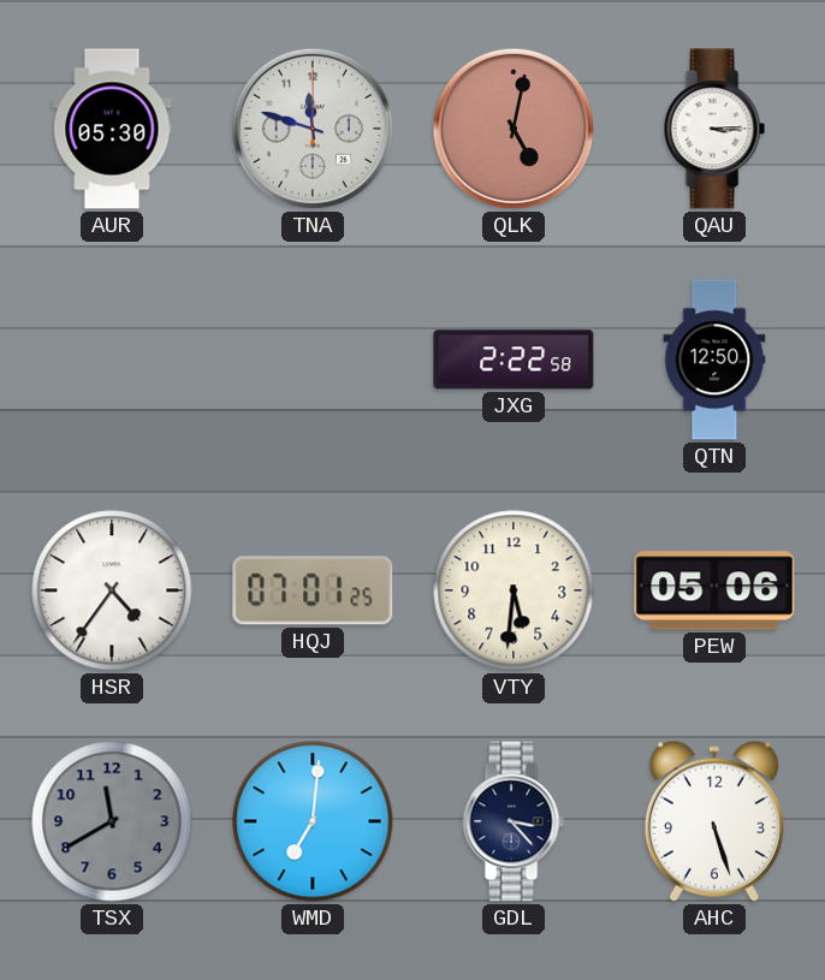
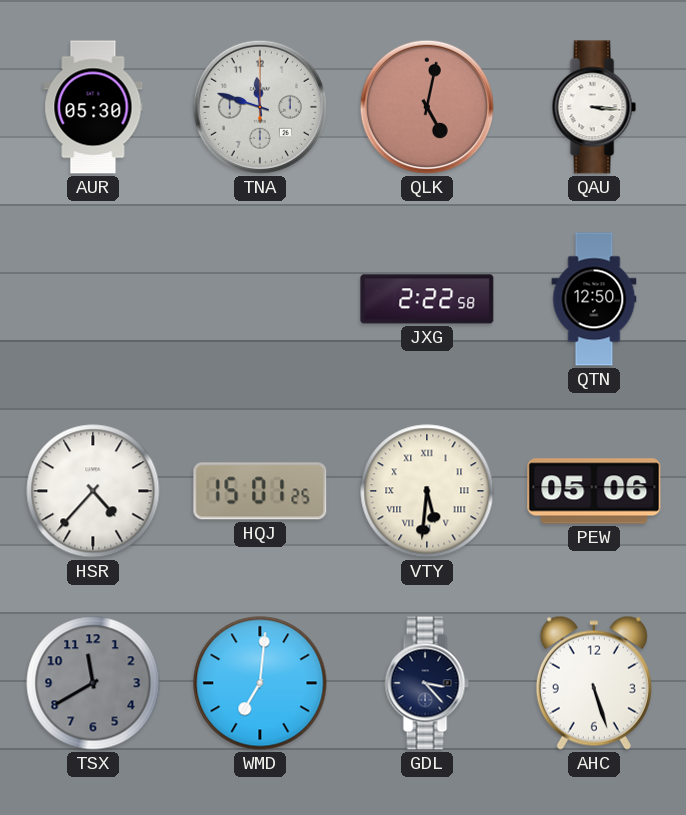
QAU: 3:15 -> 3:16 (594, 107)
HSR: 4:36 -> 4:37 (93, 491)
HQJ: 07:01 -> 15:01 (260, 491)
VTY numerals: Arabic -> Roman (427, 491)
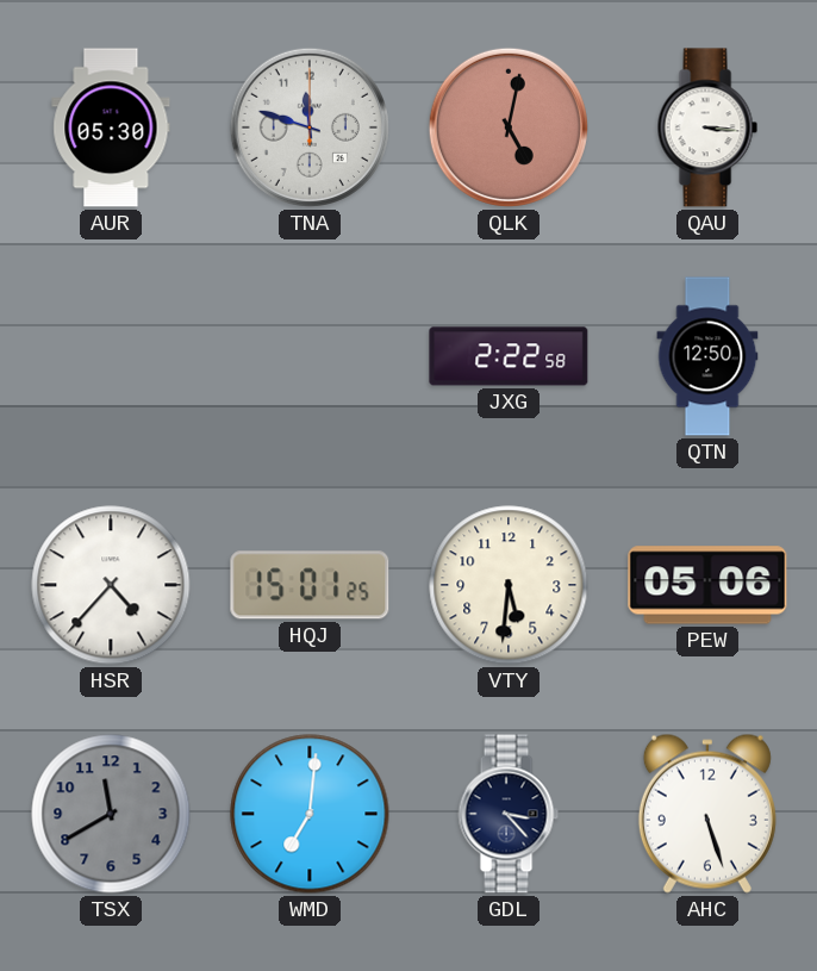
VTY numerals: Roman -> Arabic (509, 585)
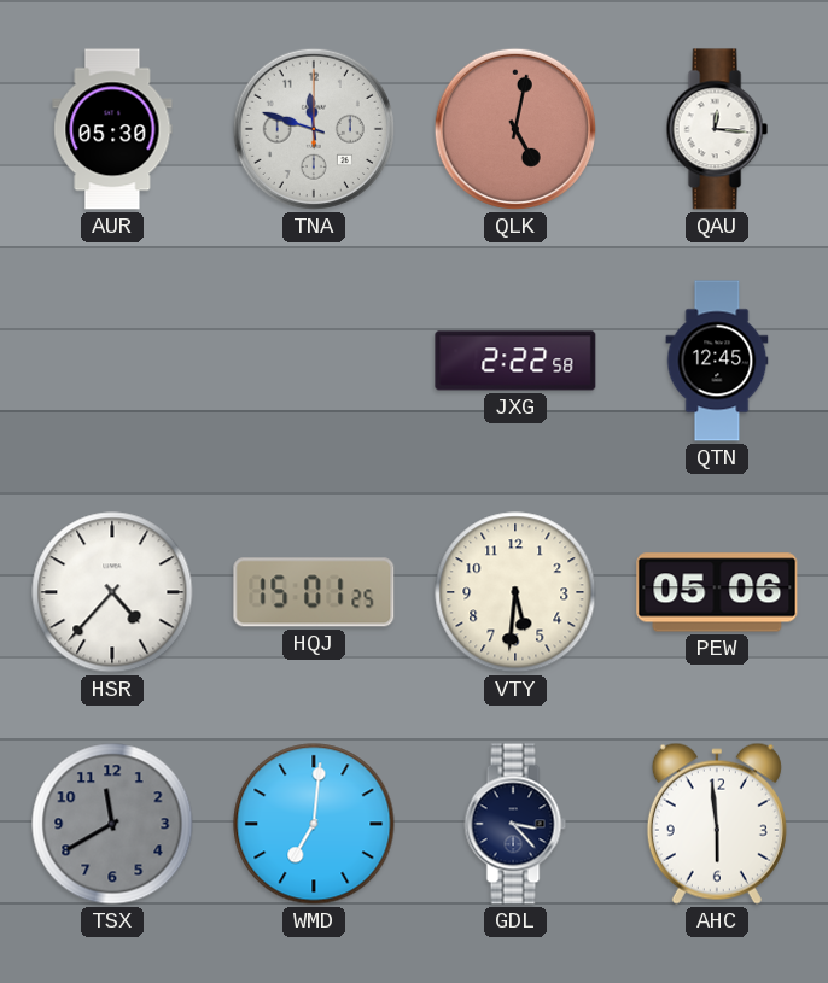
QAU: 3:16 -> 12:16 (717, 129)
QTN: 12:50 -> 12:45 (717, 361)
AHC: 5:27 -> 5:59 (717, 824)
